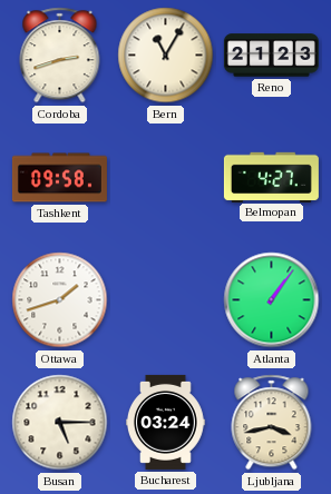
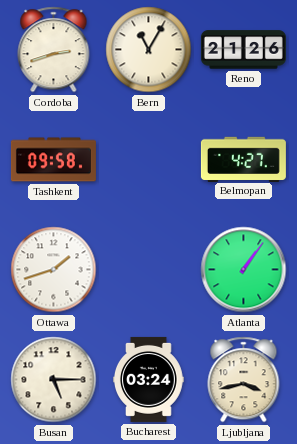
Reno: 21:23 -> 21:26 (243, 50)
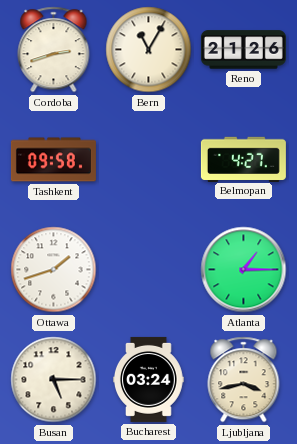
Atlanta: 1:06 -> 1:15 (244, 270)
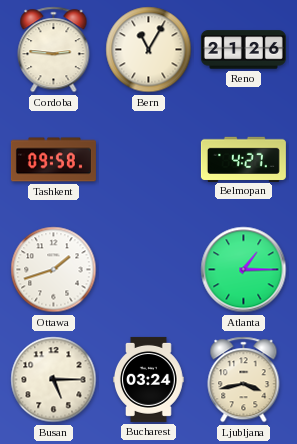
Cordoba: 2:42 -> 2:46 (54, 50)
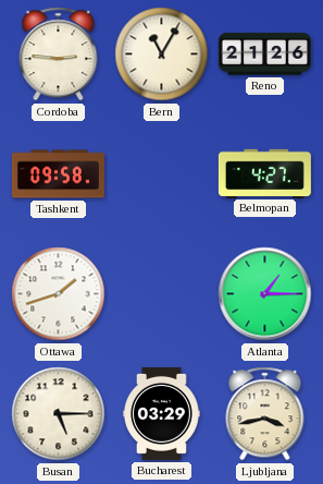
Bucharest: 03:24 -> 03:29 (162, 413)
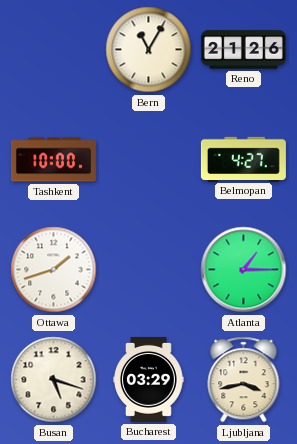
Cordoba: 2:46 -> none (59, 55)
Tashkent: 09:58 -> 10:00 (53, 160)
Busan: 5:15 -> 5:18 (54, 380)
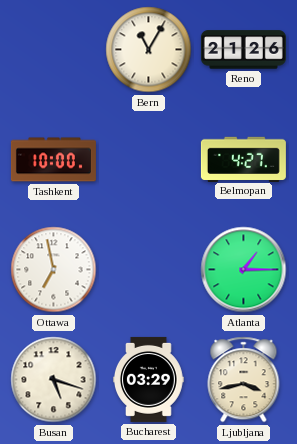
Ottawa: 1:42 -> 6:58 (54, 270)
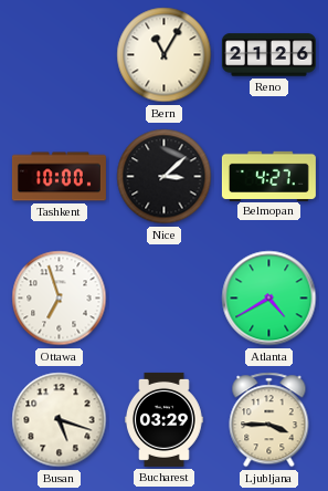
Nice: none -> 3:08 (165, 177)
Ottawa: 6:58 -> 6:57 (60, 299)
Atlanta: 1:15 -> 4:40 (269, 299)
Ljubljana: 3:43 -> 3:45 (269, 420)
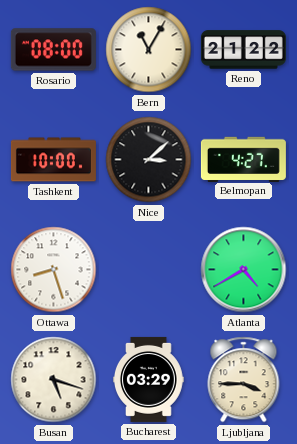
Rosario: none -> 08:00 (53, 50)
Reno: 21:26 -> 21:22 (243, 50)
Ottawa: 6:57 -> 8:27 (54, 270)
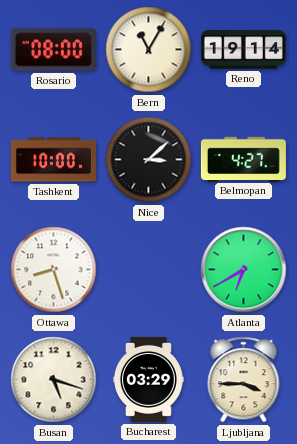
Reno: 21:22 -> 19:14 (243, 50)
Atlanta: 4:40 -> 6:40 (244, 270)
